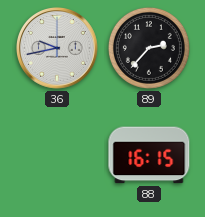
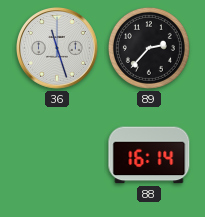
36: 9:43 -> 11:27 (58, 49)
88: 16:15 -> 16:14 (149, 155)
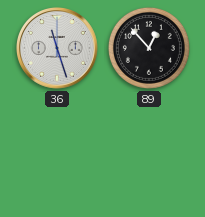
89: 2:37 -> 12:53 (149, 48)
88: 16:14 -> none (149, 155)
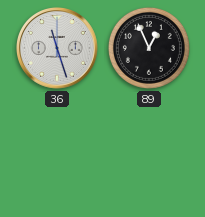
89: 12:53 -> 12:56 (149, 48)
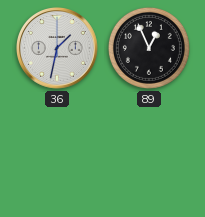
36: 11:27 -> 1:32 (58, 49)
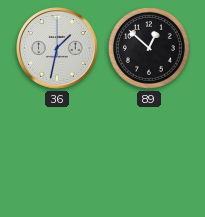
89: 12:56 -> 12:52 (149, 48)
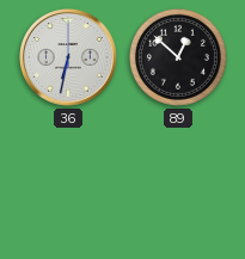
36: 1:32 -> 6:32 (69, 58)
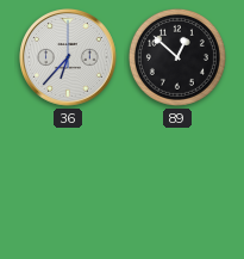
36: 6:32 -> 6:37 (69, 58)
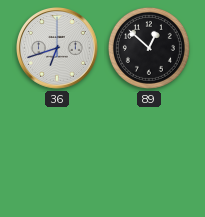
36: 6:37 -> 6:42 (58, 49)
